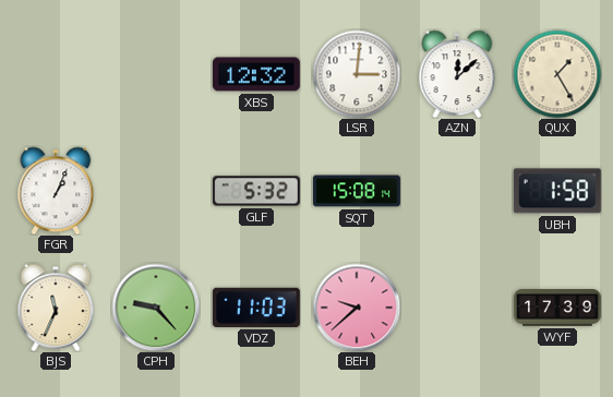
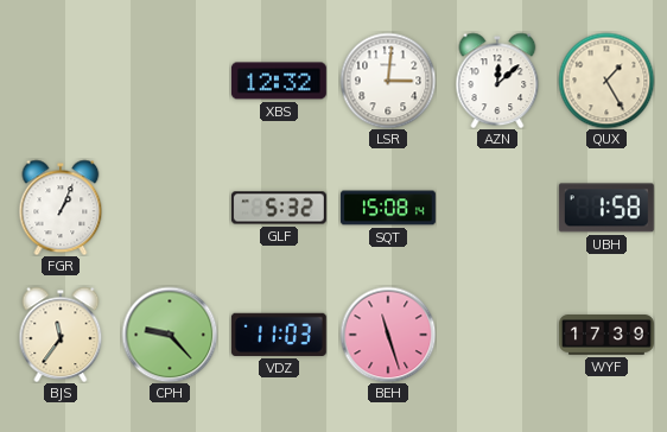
BJS: 11:34 -> 11:36 (61, 335)
BEH: 9:38 -> 11:27 (388, 335)
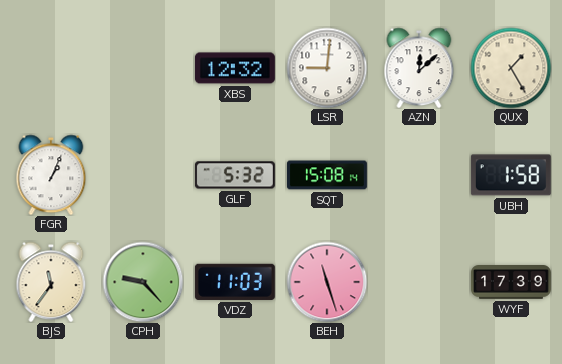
LSR: 3:01 -> 9:01 (327, 68)
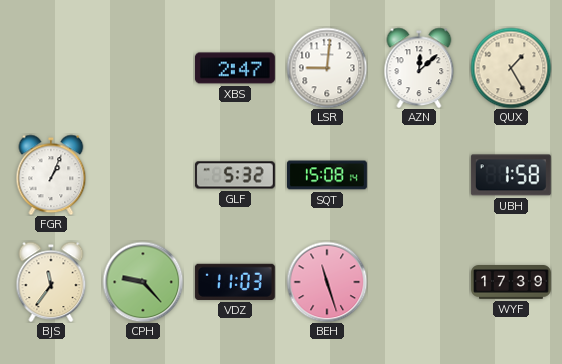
XBS: 12:32 -> 2:47 (235, 68)
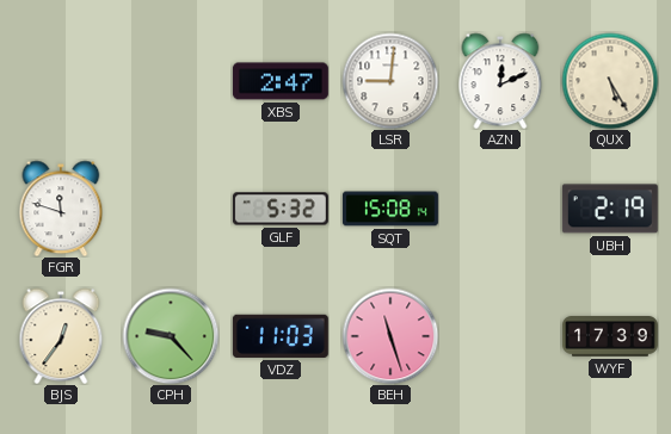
AZN: 12:08 -> 12:11 (500, 81)
QUX: 1:25 -> 5:25 (610, 81)
FGR: 1:04 -> 11:48 (61, 209)
UBH: 1:58 -> 2:19 (610, 209)
BJS: 11:36 -> 12:36 (61, 336)
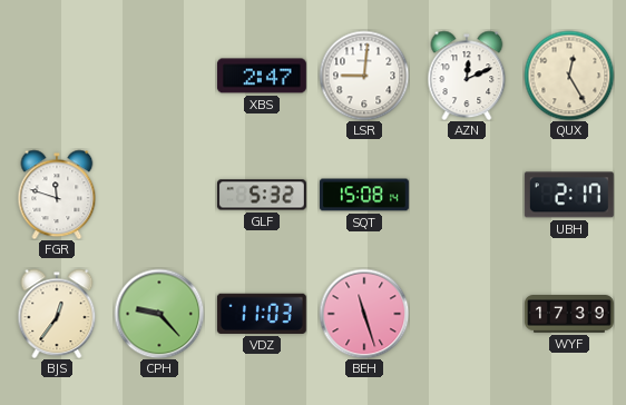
QUX: 5:25 -> 12:25 (569, 76)
UBH: 2:19 -> 2:17 (569, 195)
